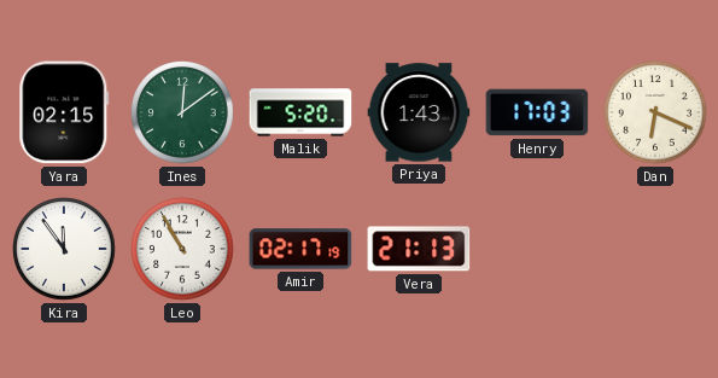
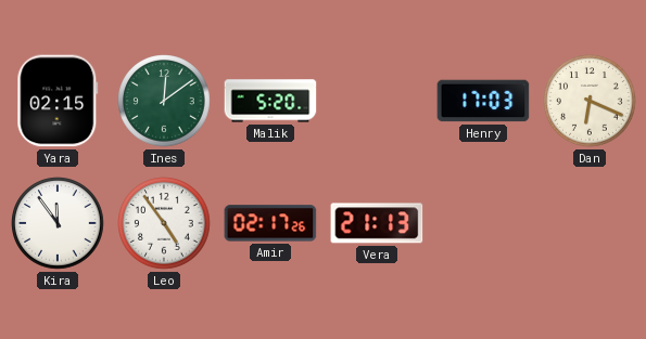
Priya: 1:43 -> none (419, 112)
Leo: 10:55 -> 4:54 (164, 223)
Amir: 02:17:19 -> 02:17:26 (270, 223)
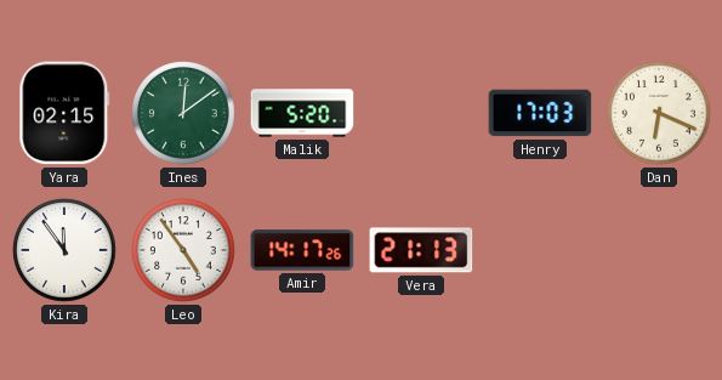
Amir: 02:17 -> 14:17 (302, 250)
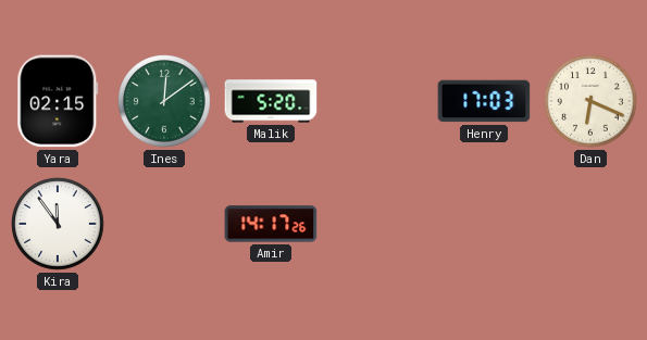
Leo: 4:54 -> none (183, 250)
Vera: 21:13 -> none (421, 250)
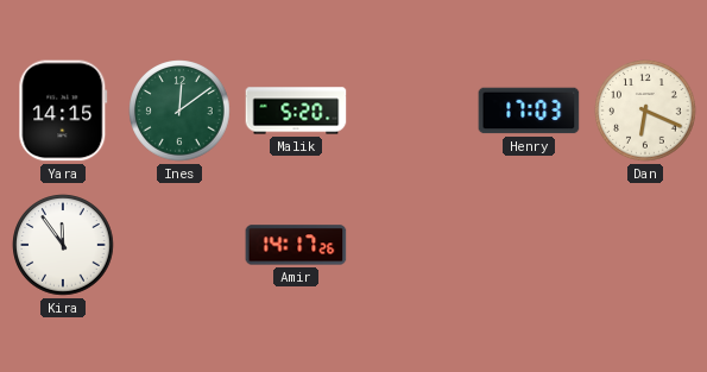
Yara: 02:15 -> 14:15 (63, 111)
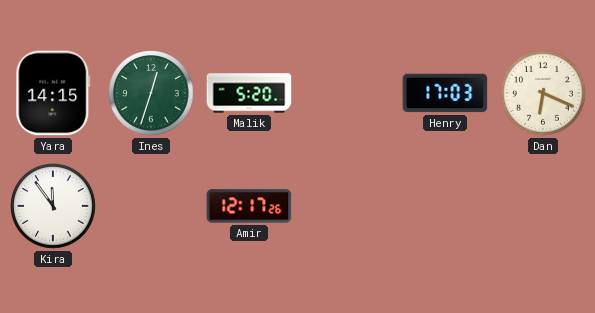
Ines: 12:09 -> 12:33 (151, 93)
Amir: 14:17 -> 12:17 (249, 206)
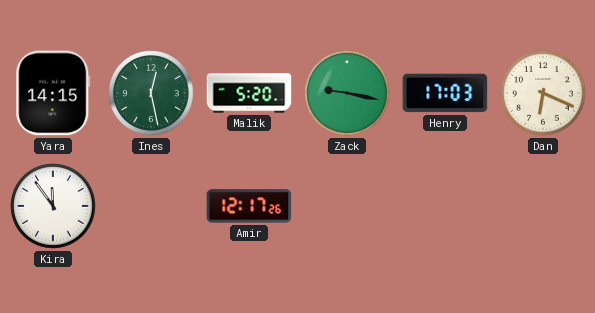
Ines: 12:33 -> 12:28 (151, 93)
Zack: none -> 9:17 (347, 93)
